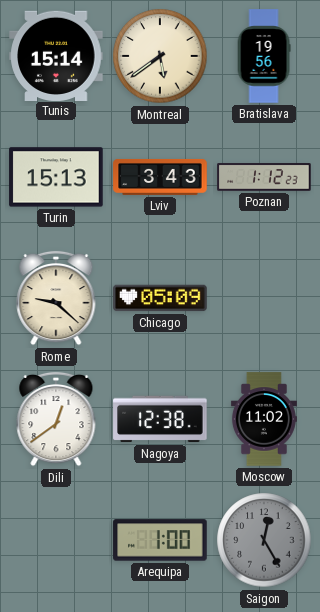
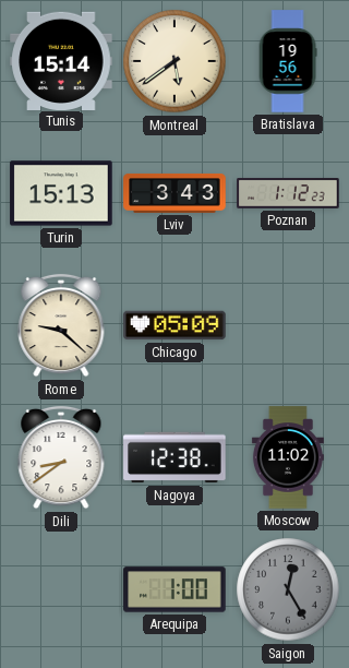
Dili: 12:39 -> 8:39 (61, 457)
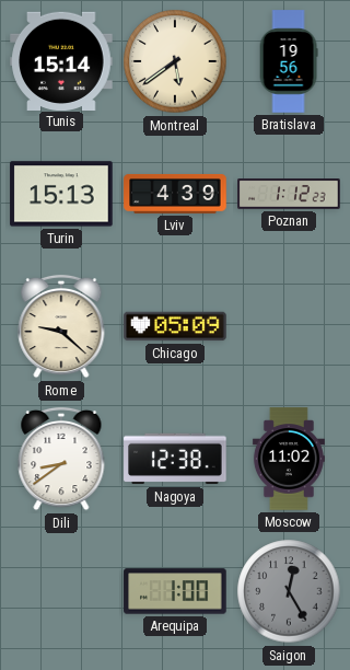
Lviv: 3:43 -> 4:39 (175, 194)
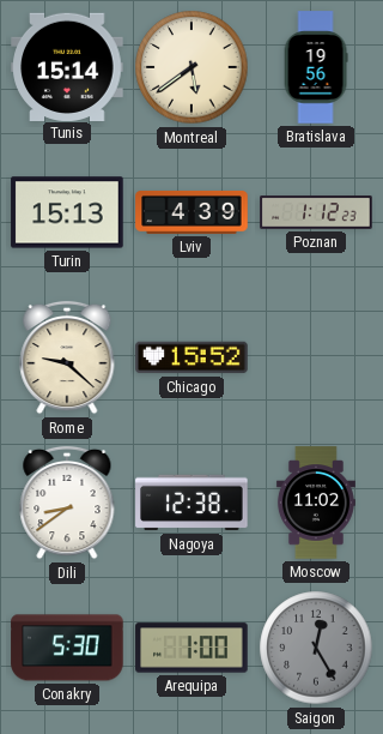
Chicago: 05:09 -> 15:52 (191, 357)
Conakry: none -> 5:30 (67, 648)
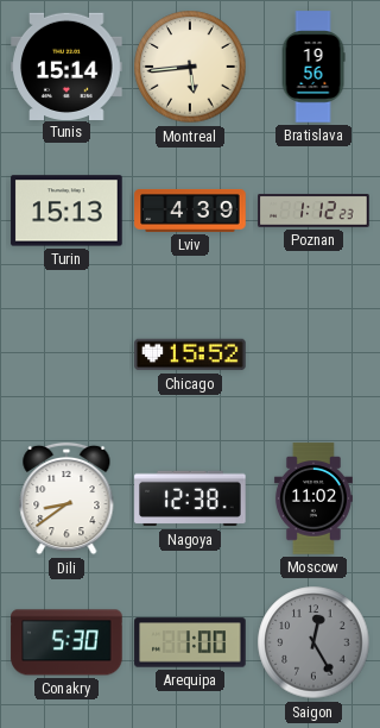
Montreal: 5:39 -> 5:44 (190, 67)
Rome: 9:22 -> none (67, 357)
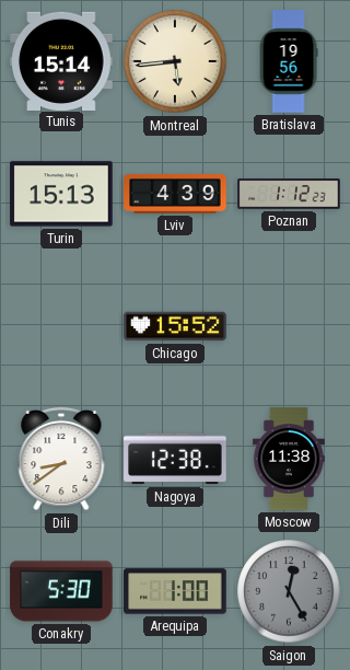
Moscow: 11:02 -> 11:38 (289, 459)
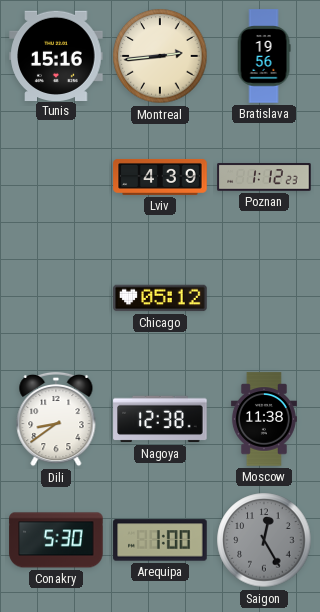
Tunis: 15:14 -> 15:16 (56, 55)
Montreal: 5:44 -> 2:44 (160, 56)
Turin: 15:13 -> none (61, 194)
Chicago: 15:52 -> 05:12 (160, 298)
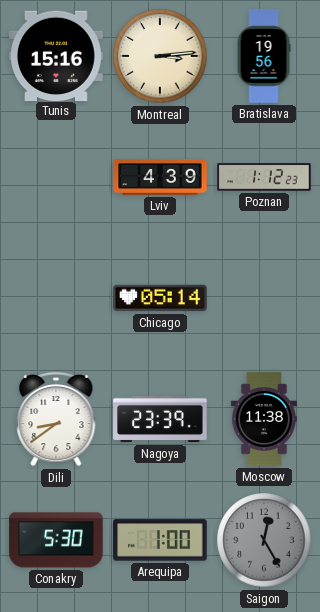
Montreal: 2:44 -> 3:14 (160, 56)
Chicago: 05:12 -> 05:14 (160, 298)
Nagoya: 12:38 -> 23:39 (160, 419)
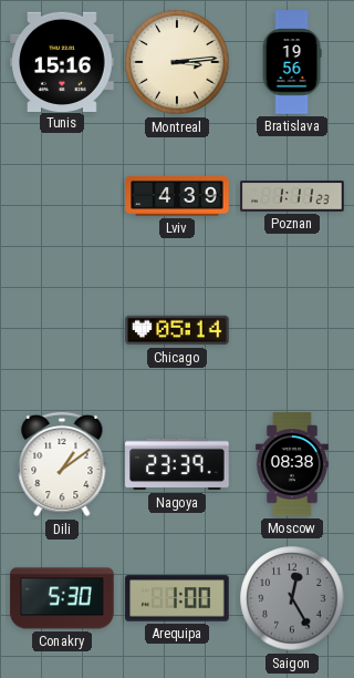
Poznan: 1:12 -> 1:11 (292, 196)
Dili: 8:39 -> 1:09 (62, 464)
Moscow: 11:38 -> 08:38 (292, 464)
